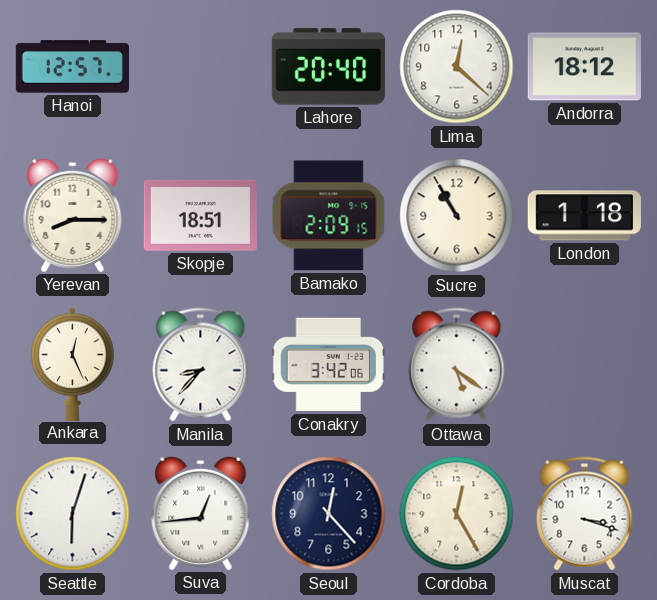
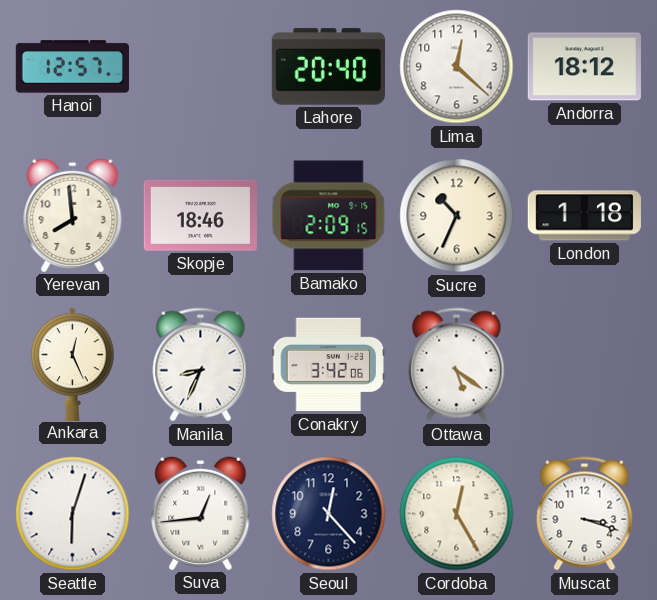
Yerevan: 8:15 -> 7:59 (73, 215)
Skopje: 18:51 -> 18:46 (200, 215)
Sucre: 10:55 -> 10:34 (457, 216)
Manila: 8:37 -> 8:34 (201, 365)
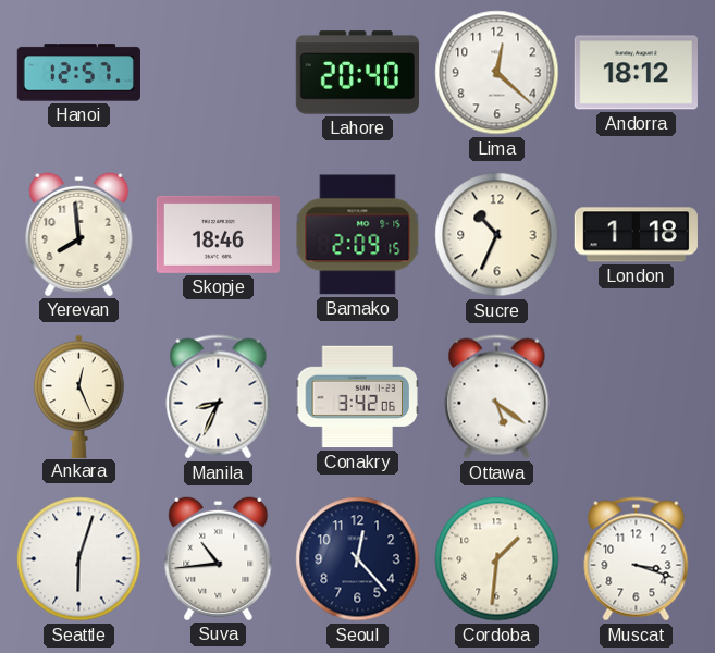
Suva: 12:44 -> 10:44 (219, 558)
Cordoba: 12:25 -> 1:31 (497, 559)
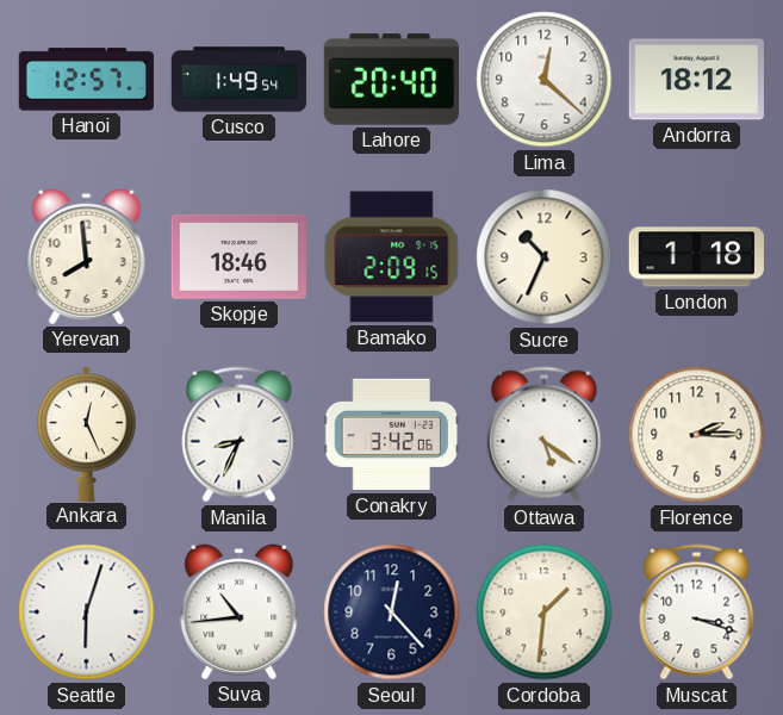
Cusco: none -> 1:49 (240, 80)
Florence: none -> 2:15 (697, 435)
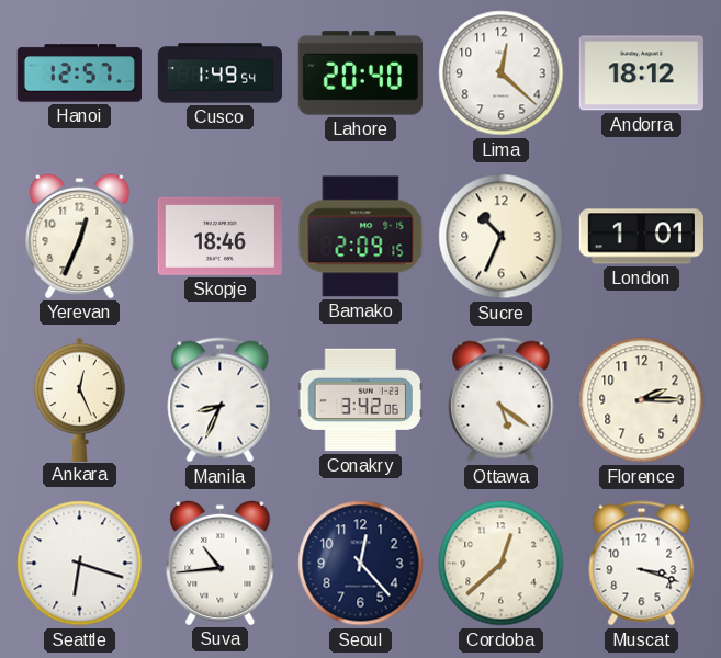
Yerevan: 7:59 -> 12:34 (80, 236)
London: 1:18 -> 1:01 (641, 237)
Seattle: 6:03 -> 6:18 (80, 564)
Cordoba: 1:31 -> 12:38 (502, 564)
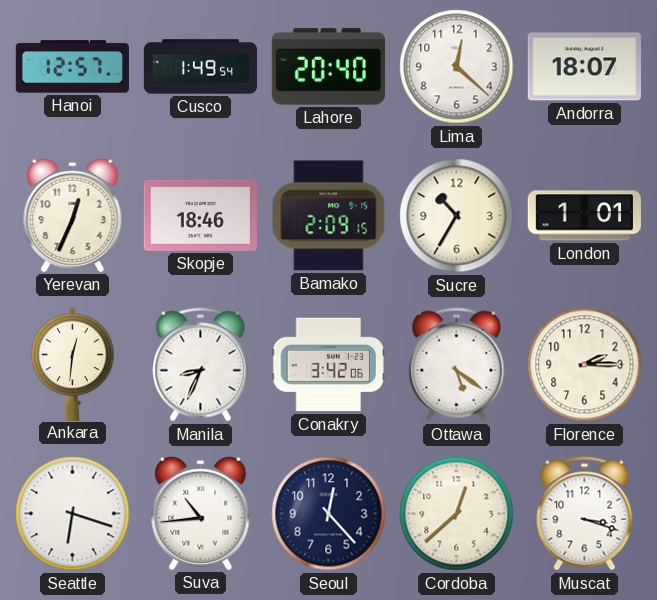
Andorra: 18:12 -> 18:07 (584, 67)
Sucre: 10:34 -> 10:35 (457, 216)
Ankara: 12:26 -> 12:31 (73, 364)
